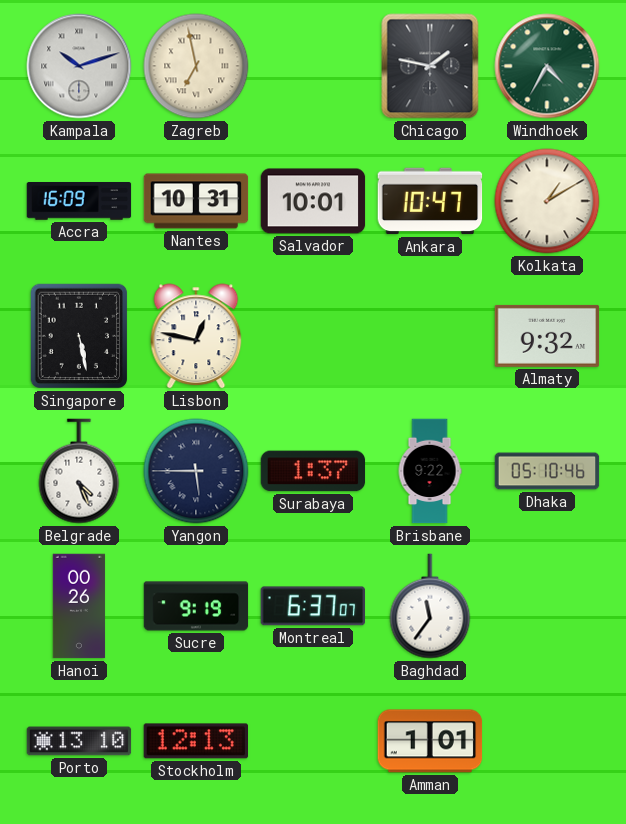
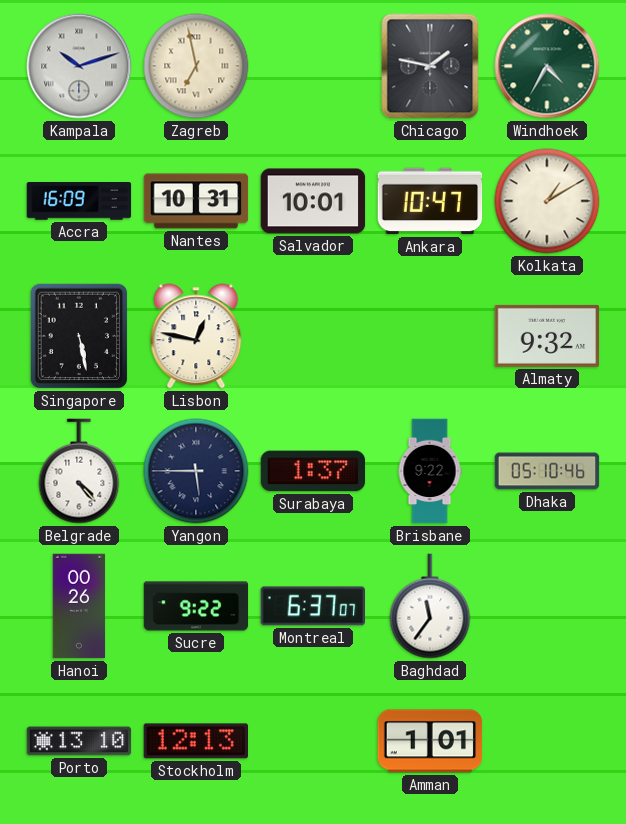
Belgrade: 4:26 -> 4:23 (79, 471)
Sucre: 9:19 -> 9:22 (196, 606)
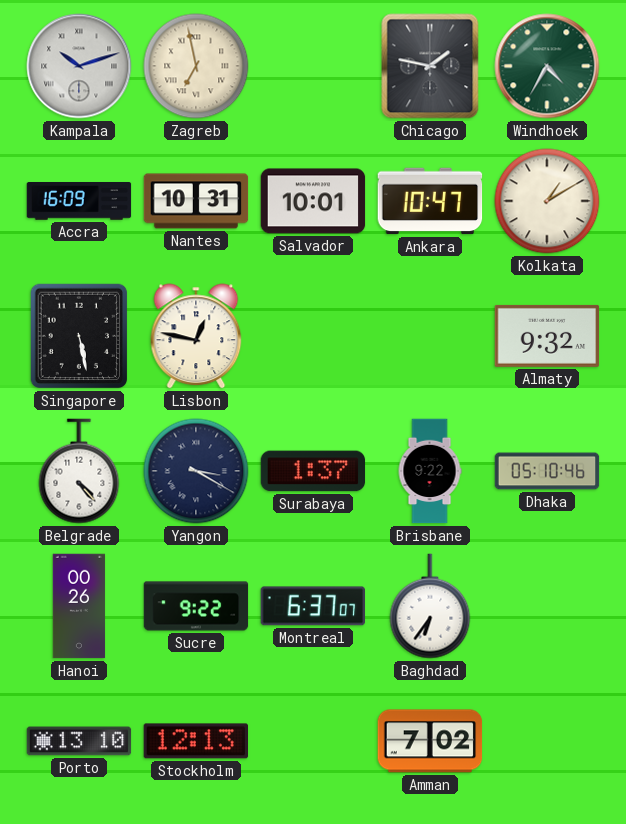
Yangon: 5:45 -> 3:20 (196, 471)
Baghdad: 11:36 -> 6:36 (430, 606)
Amman: 1:01 -> 7:02 (430, 741)
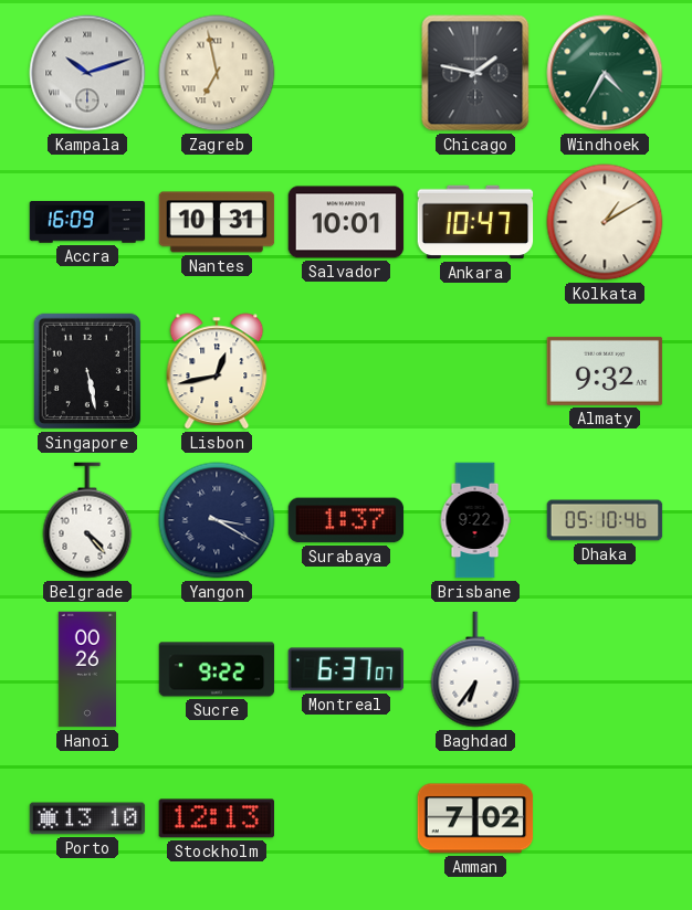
Lisbon: 12:47 -> 12:43 (217, 371)
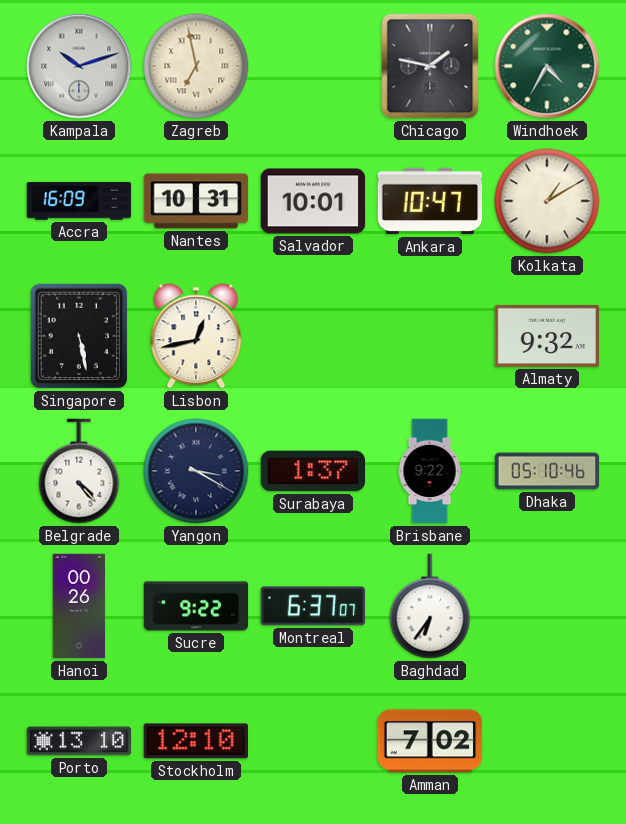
Stockholm: 12:13 -> 12:10 (195, 741)
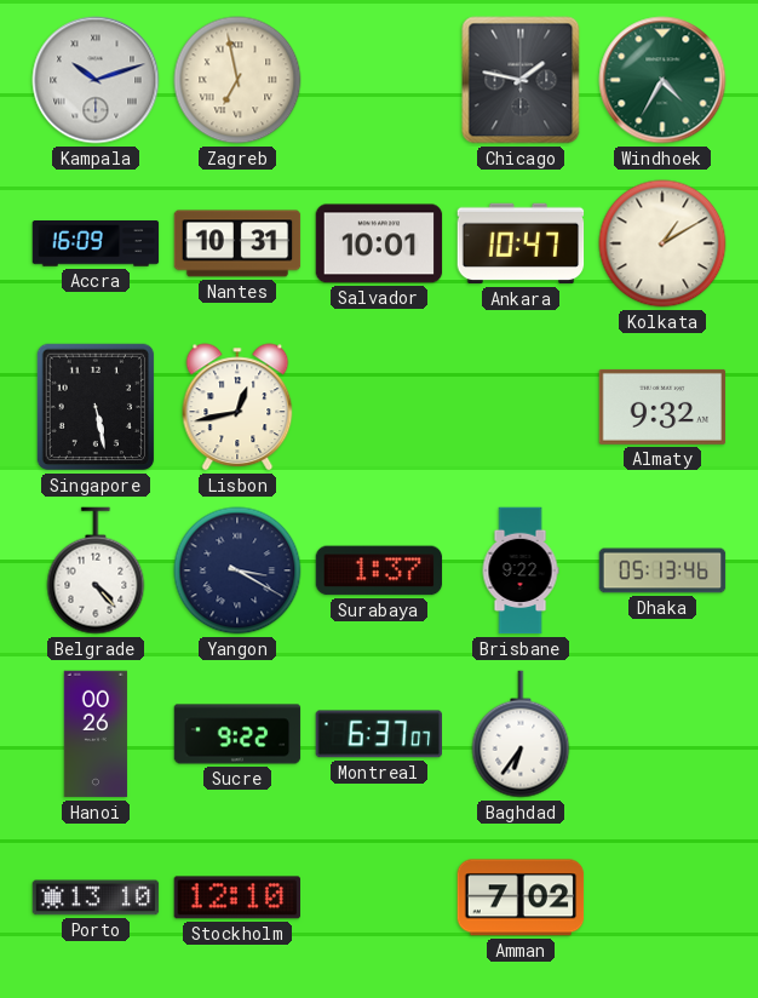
Dhaka: 05:10 -> 05:13 (662, 570)
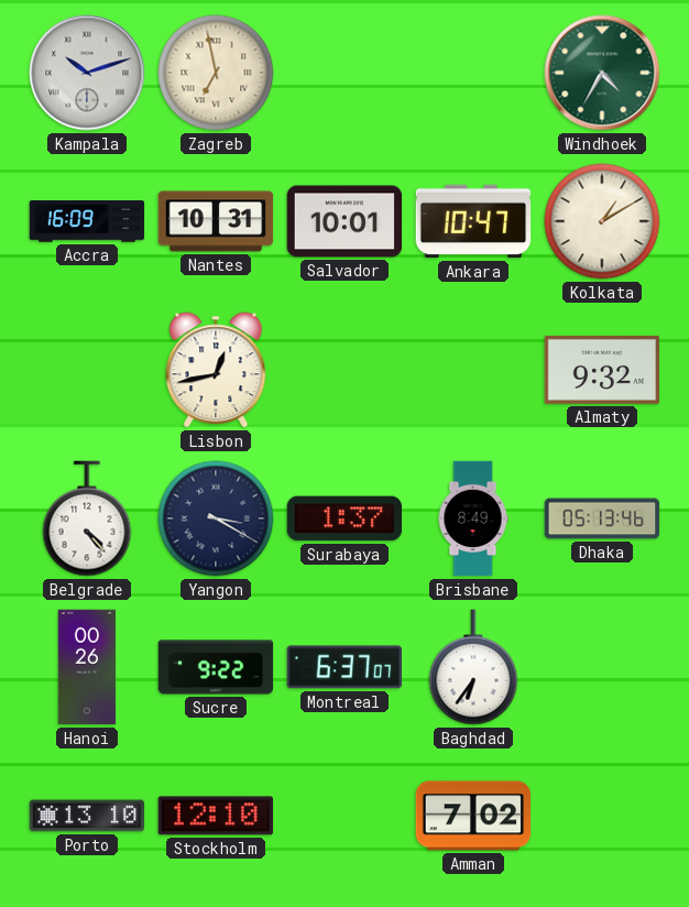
Chicago: 1:47 -> none (521, 80)
Singapore: 5:28 -> none (96, 407)
Brisbane: 9:22 -> 8:49 (473, 518)
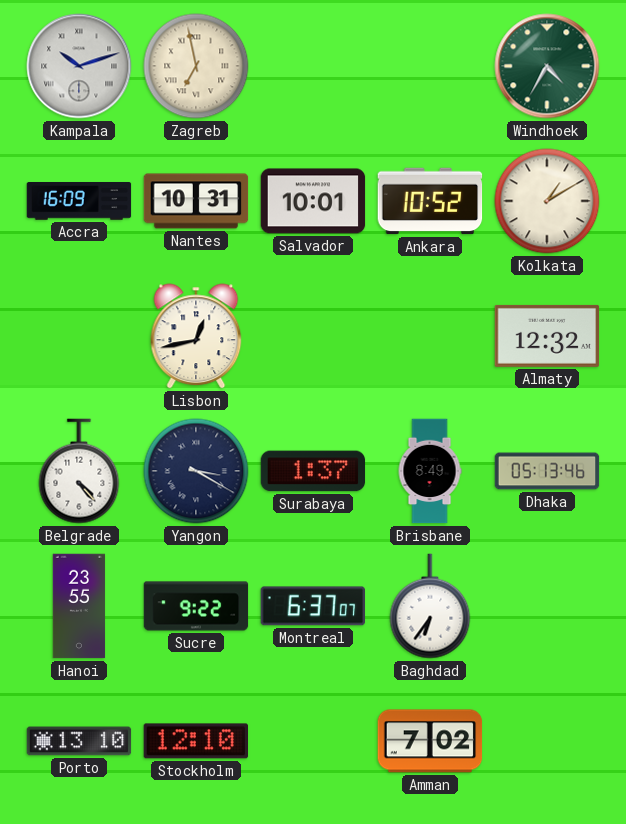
Ankara: 10:47 -> 10:52 (430, 201)
Almaty: 9:32 -> 12:32 (547, 336)
Hanoi: 00:26 -> 23:55 (79, 606)
